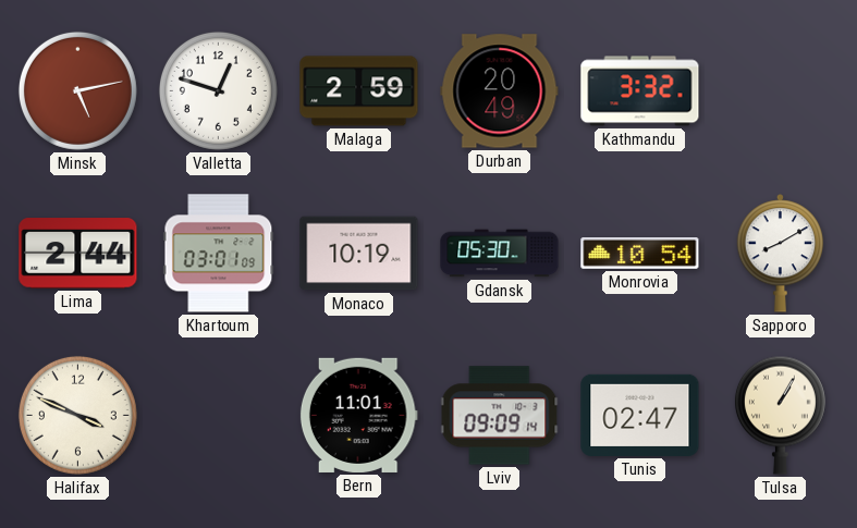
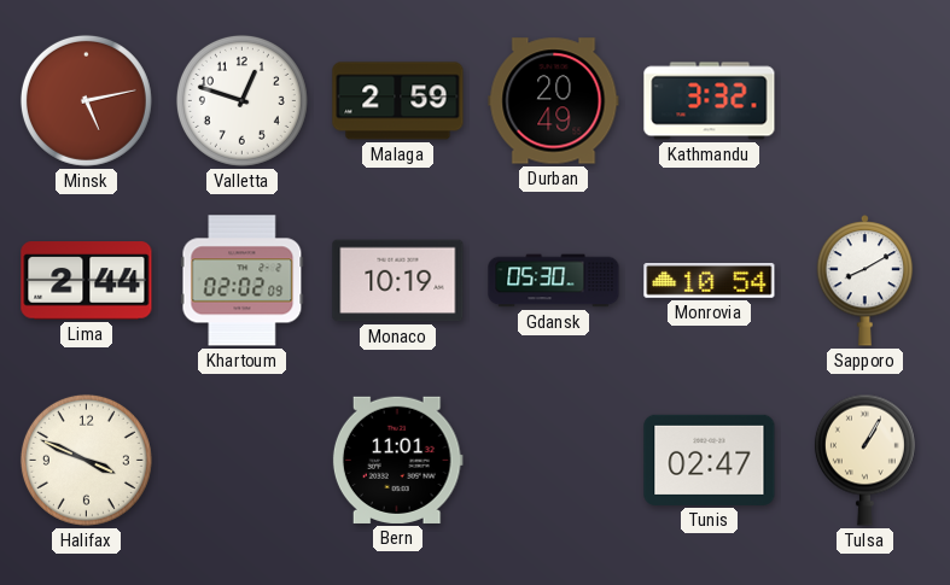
Khartoum: 03:01 -> 02:02 (243, 281)
Lviv: 09:09 -> none (500, 416)
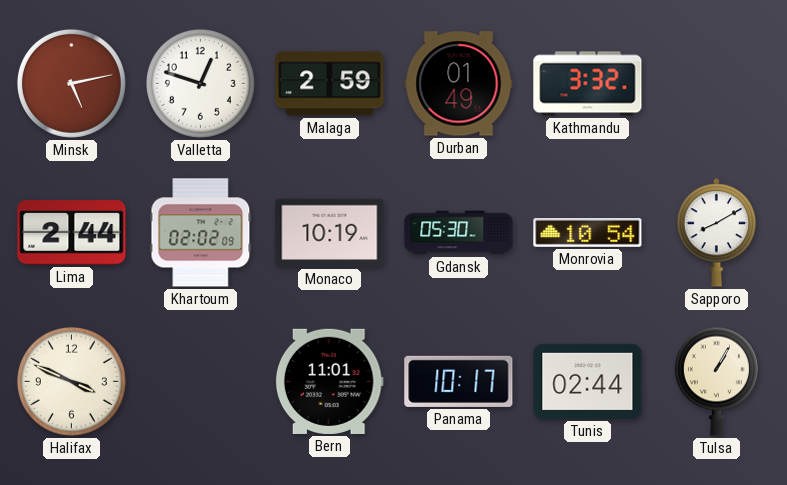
Durban: 20:49 -> 01:49 (459, 84)
Panama: none -> 10:17 (459, 381)
Tunis: 02:47 -> 02:44 (588, 381)
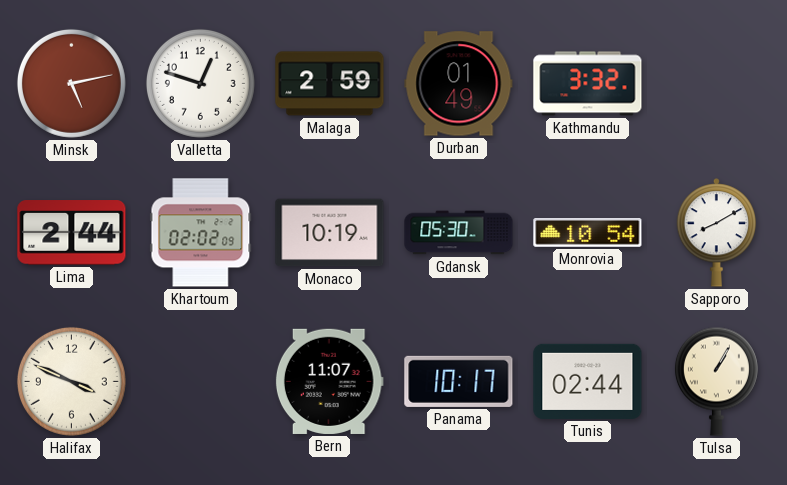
Bern: 11:01 -> 11:07 (329, 381)
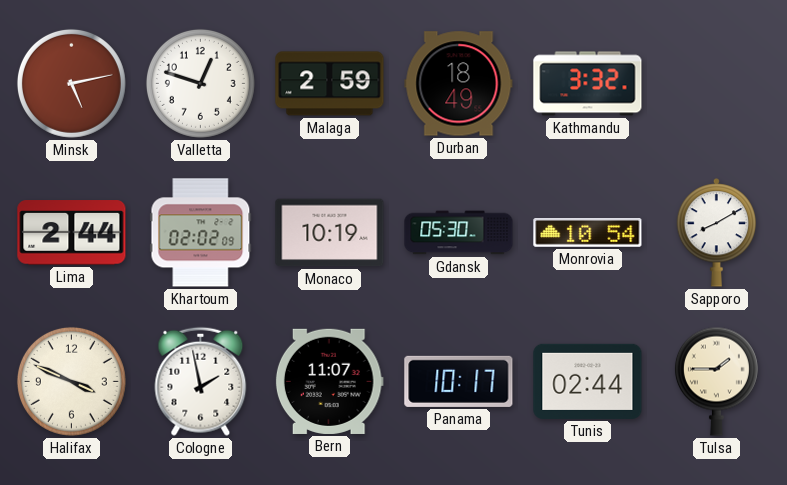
Durban: 01:49 -> 18:49 (459, 84)
Cologne: none -> 1:58 (201, 381)
Tulsa: 1:05 -> 1:45 (716, 381)
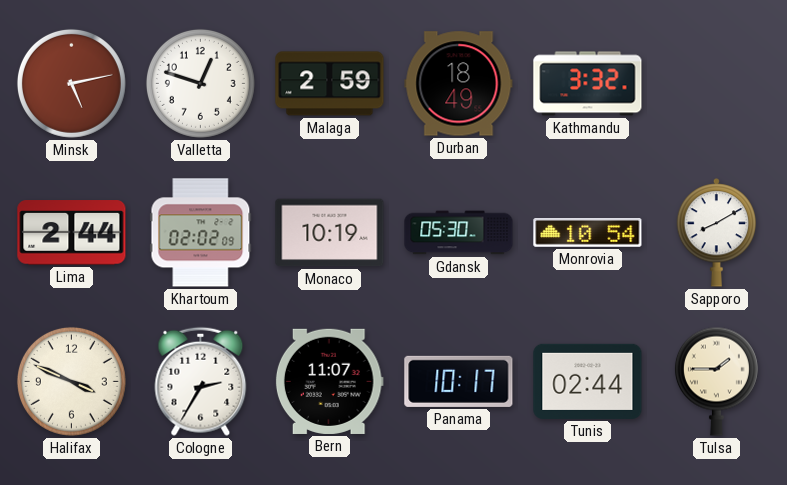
Cologne: 1:58 -> 2:35 (201, 381)
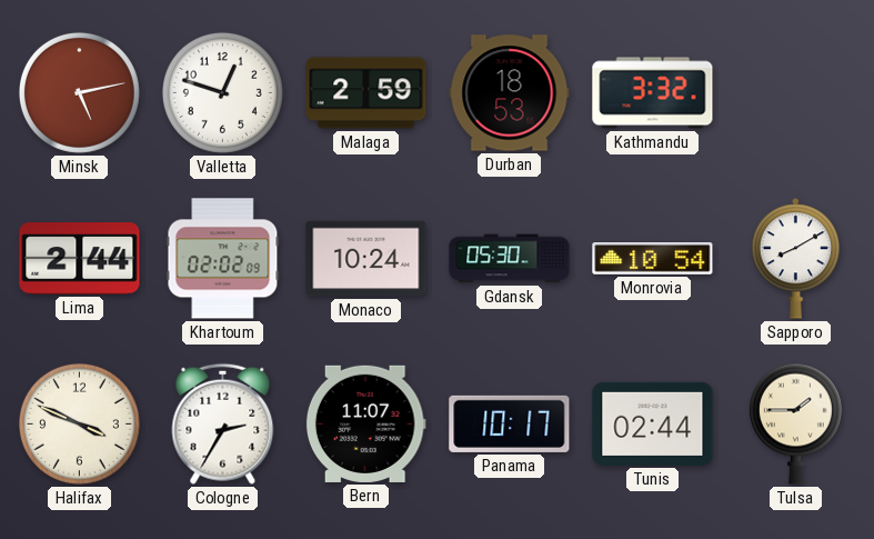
Durban: 18:49 -> 18:53 (510, 93)
Monaco: 10:19 -> 10:24 (366, 259)
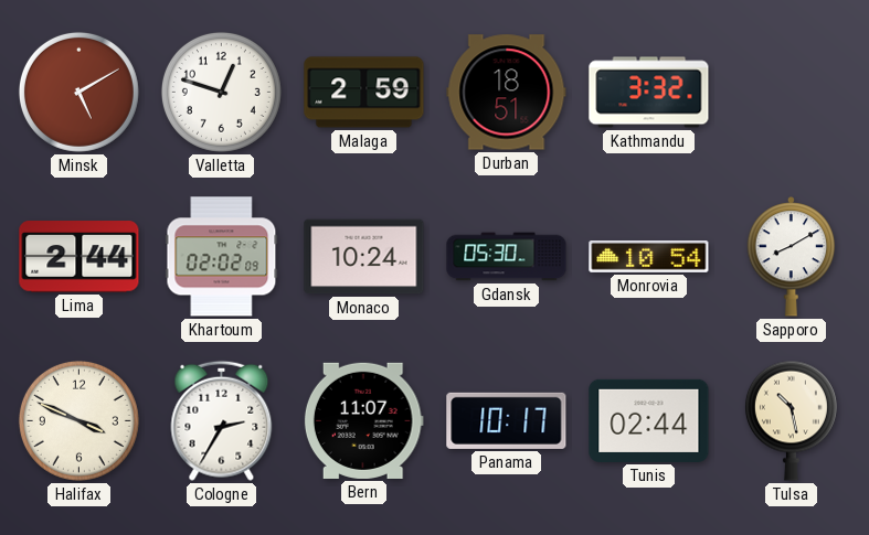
Minsk: 5:13 -> 5:10 (78, 92)
Durban: 18:53 -> 18:51 (507, 93)
Tulsa: 1:45 -> 10:28 (791, 420)
